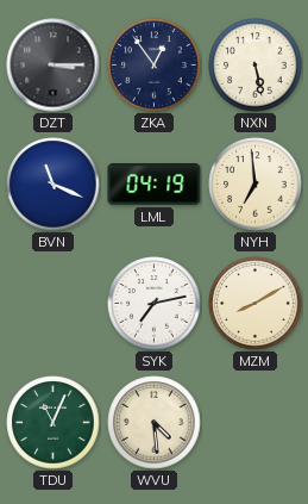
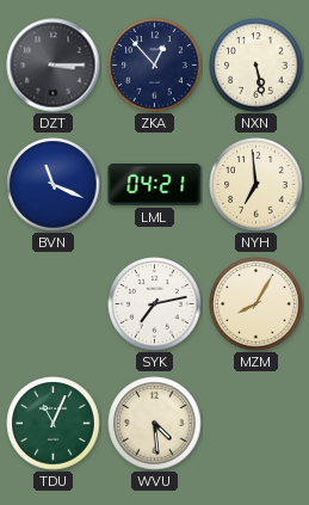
ZKA: 12:54 -> 12:53 (155, 66)
LML: 04:19 -> 04:21 (155, 185)
MZM: 8:10 -> 8:05 (257, 304)
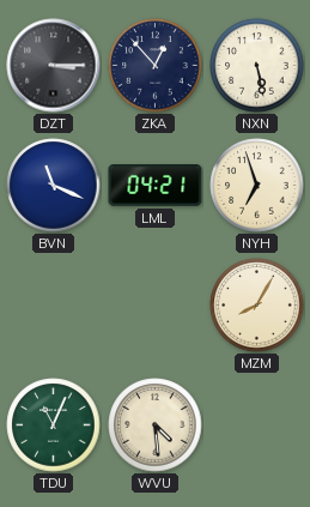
NYH: 6:59 -> 6:57 (257, 186)
SYK: 7:13 -> none (155, 304)
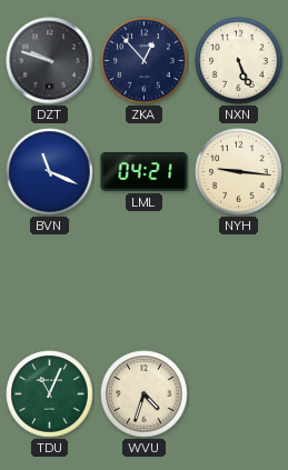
DZT: 3:15 -> 9:48 (50, 61)
NXN: 5:28 -> 5:26 (239, 61)
NYH: 6:57 -> 9:16 (239, 172)
MZM: 8:05 -> none (257, 306)
WVU: 4:29 -> 4:33 (145, 394)
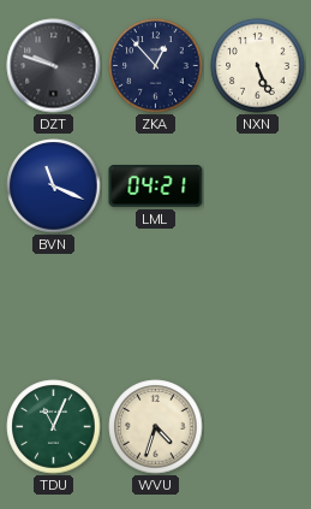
NYH: 9:16 -> none (239, 172)
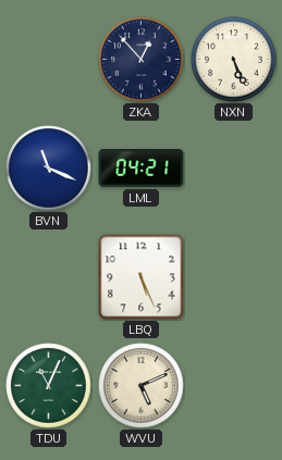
DZT: 9:48 -> none (54, 66)
LBQ: none -> 5:26 (142, 277)
WVU: 4:33 -> 5:11 (142, 386)
